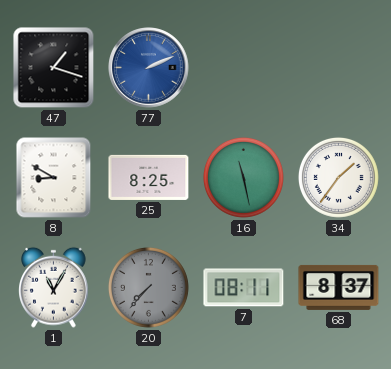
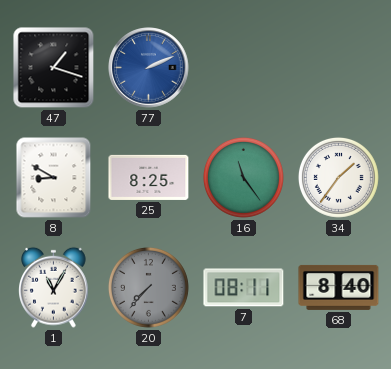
16: 11:28 -> 11:24 (243, 177)
68: 8:37 -> 8:40 (339, 287)
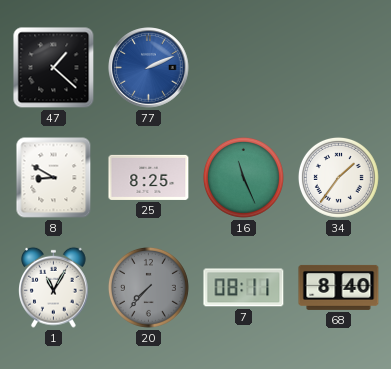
47: 1:18 -> 1:22 (54, 68)
16: 11:24 -> 11:26 (243, 177)
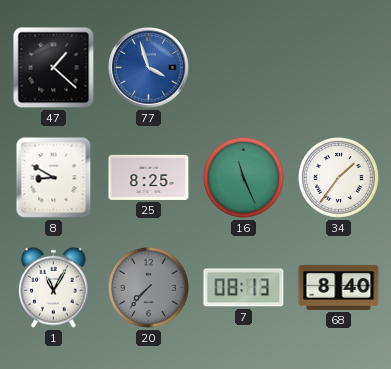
77: 2:11 -> 3:57 (149, 68)
7: 08:11 -> 08:13 (244, 288)
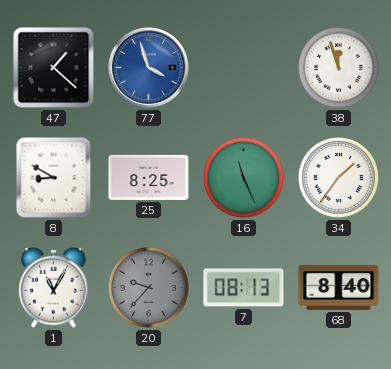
38: none -> 11:57 (338, 67)
20: 7:37 -> 9:37 (148, 287)
